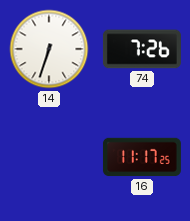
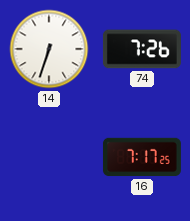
16: 11:17 -> 7:17 (142, 157)
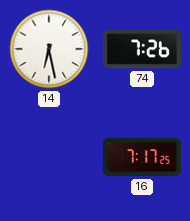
14: 6:33 -> 6:28 (49, 49)
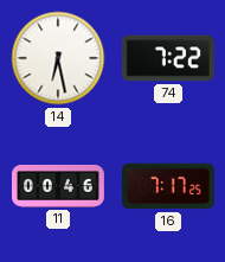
74: 7:26 -> 7:22 (168, 58)
11: none -> 00:46 (58, 186)
